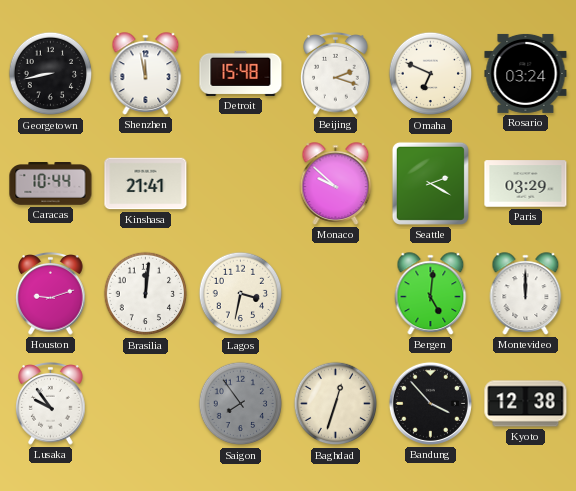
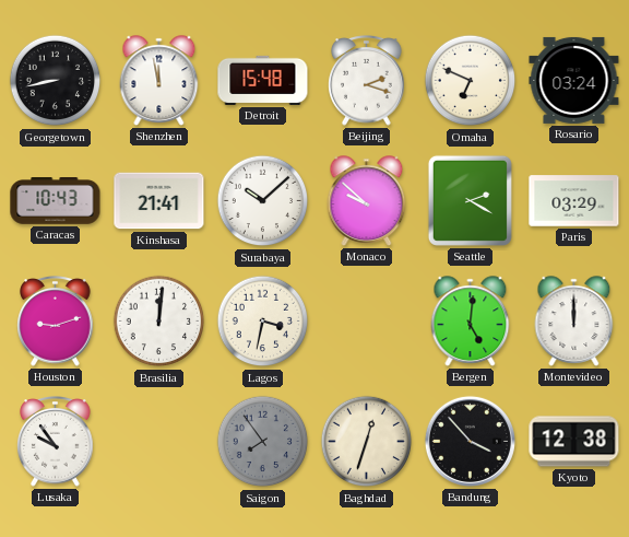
Caracas: 10:44 -> 10:43 (56, 201)
Surabaya: none -> 10:08 (263, 201)
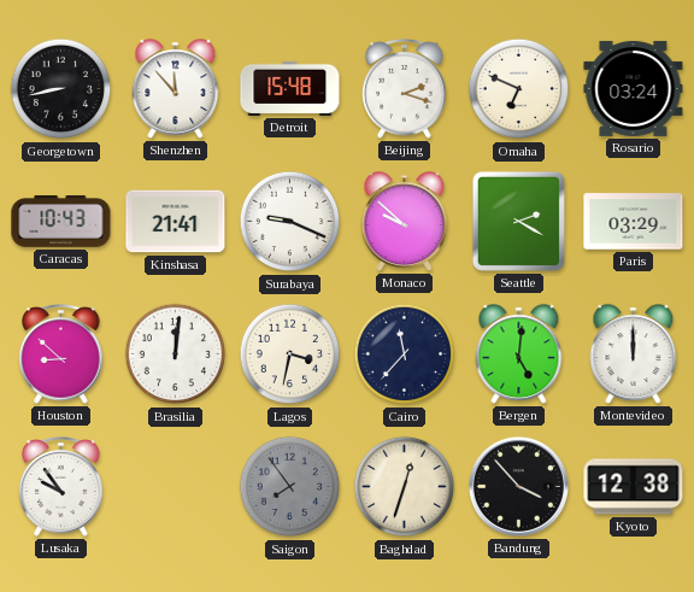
Shenzhen: 11:58 -> 11:53 (176, 89)
Surabaya: 10:08 -> 9:19 (290, 222)
Houston: 9:12 -> 8:52 (61, 354)
Cairo: none -> 11:37 (405, 354)
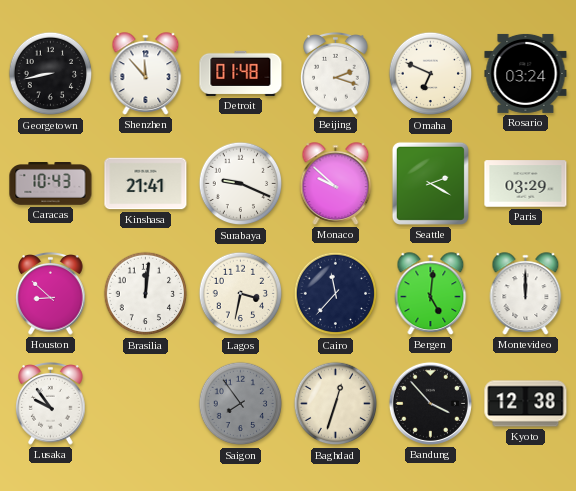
Detroit: 15:48 -> 01:48 (241, 73)
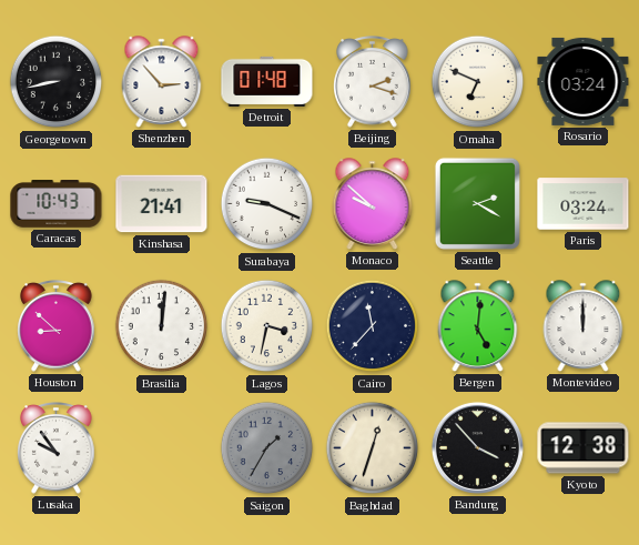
Shenzhen: 11:53 -> 2:53 (162, 82)
Paris: 03:29 -> 03:24 (584, 204)
Saigon: 7:54 -> 1:35 (267, 448)
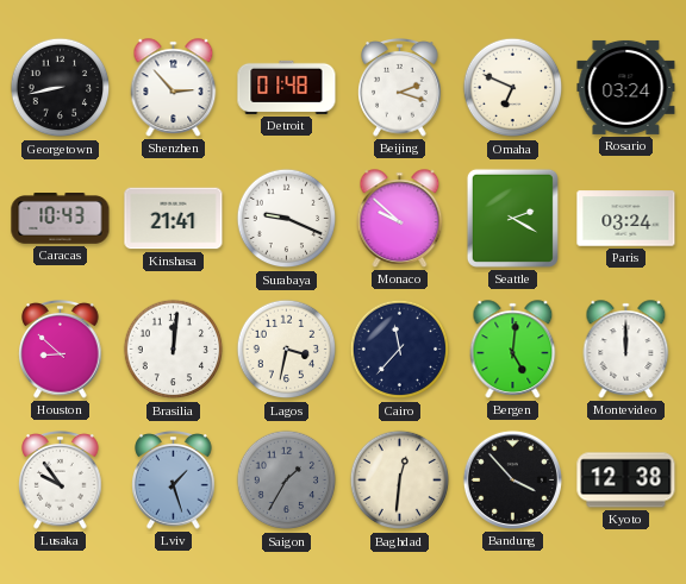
Lviv: none -> 1:27 (174, 481)
Baghdad: 12:33 -> 12:31 (400, 481)
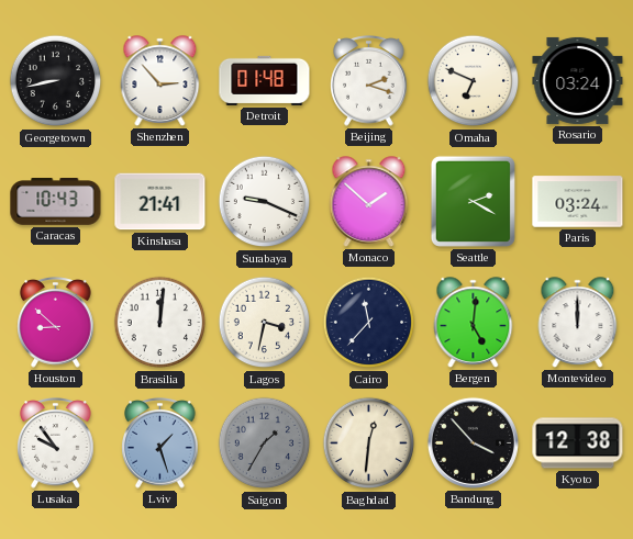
Monaco: 9:52 -> 1:52 (369, 202)
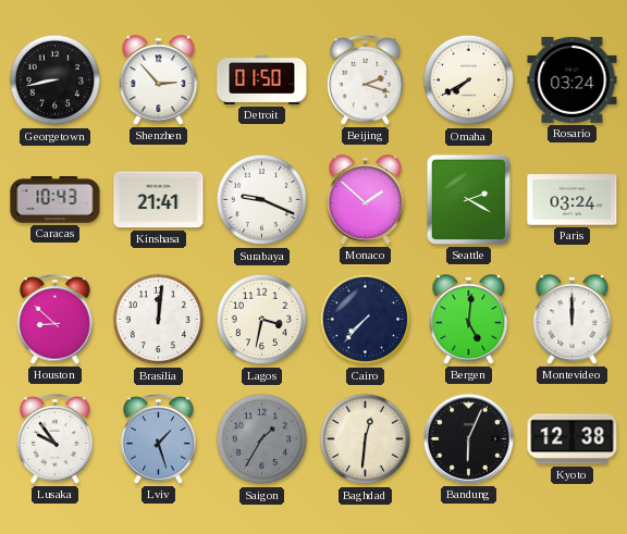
Detroit: 01:48 -> 01:50 (262, 79)
Omaha: 6:49 -> 7:40 (469, 80)
Cairo: 11:37 -> 7:37 (366, 320)
Bandung: 3:53 -> 6:04 (468, 438)
